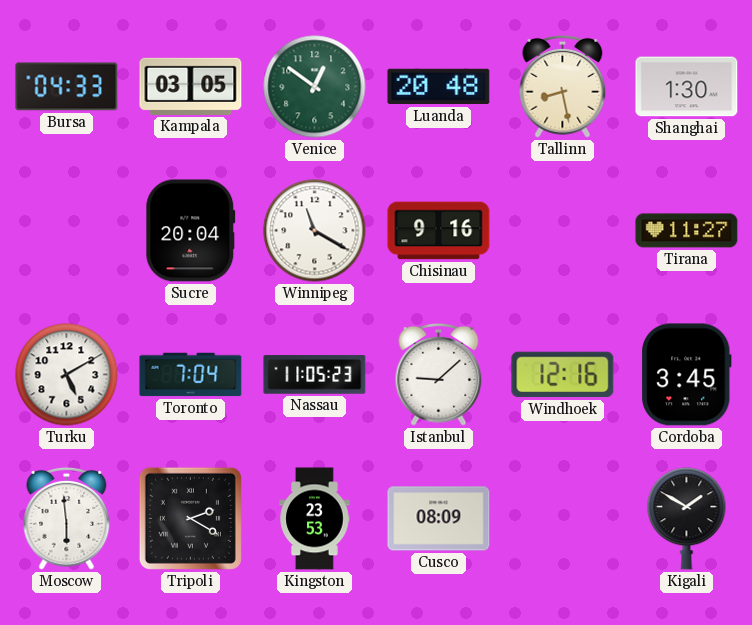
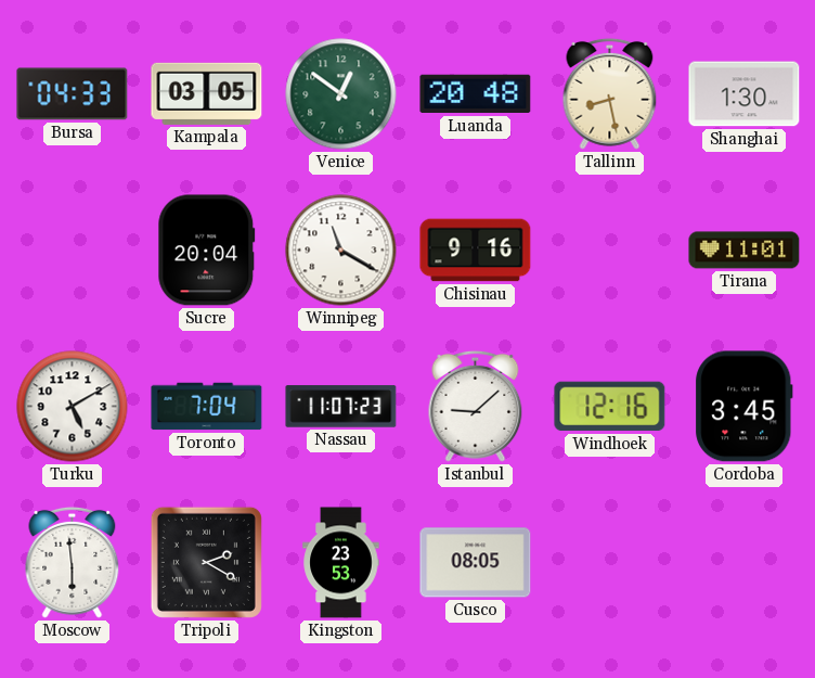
Tirana: 11:27 -> 11:01 (745, 251)
Nassau: 11:05 -> 11:07 (341, 407)
Cusco: 08:09 -> 08:05 (476, 563)
Kigali: 1:50 -> none (687, 519)
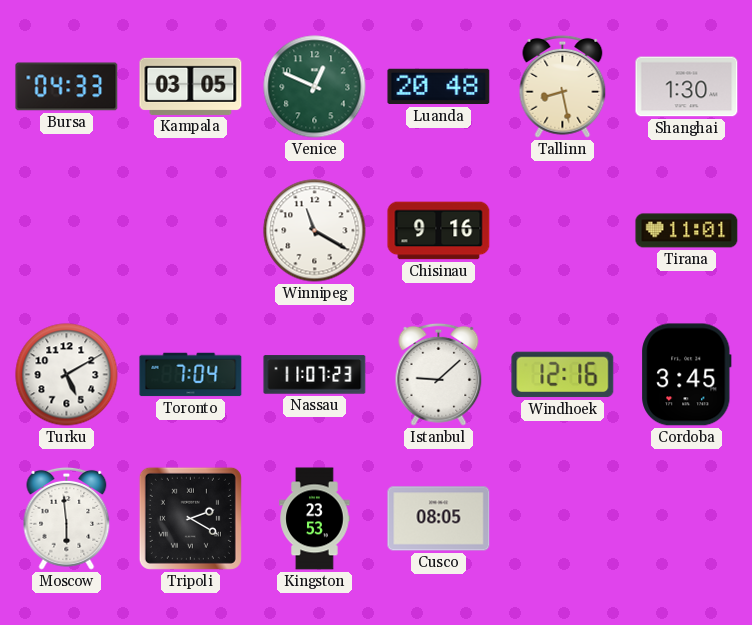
Venice: 12:51 -> 12:49 (315, 87)
Sucre: 20:04 -> none (207, 251)
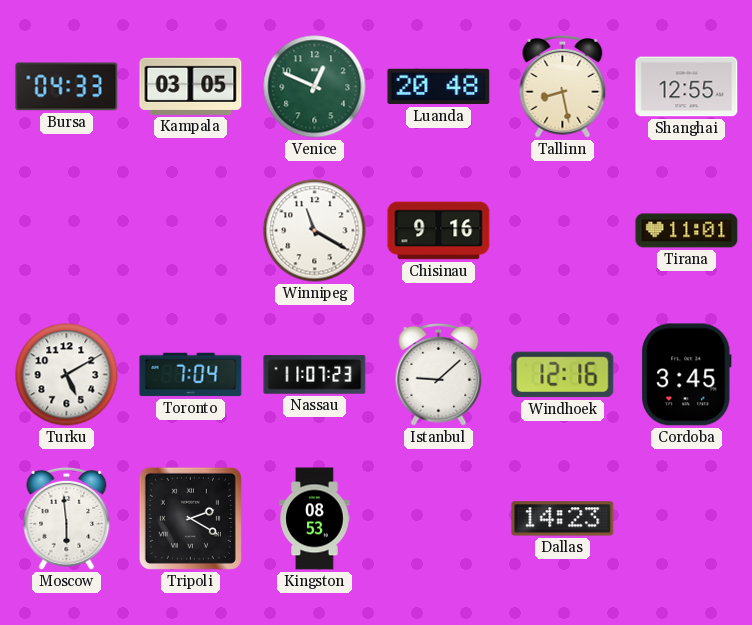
Shanghai: 1:30 -> 12:55 (687, 87)
Kingston: 23:53 -> 08:53 (315, 519)
Cusco: 08:05 -> none (439, 519)
Dallas: none -> 14:23 (563, 519)
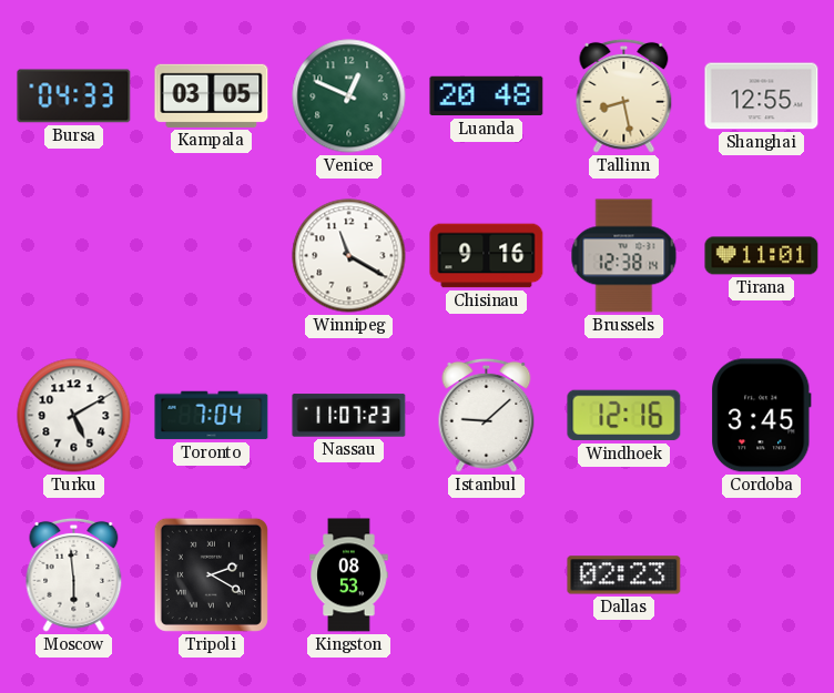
Brussels: none -> 12:38 (624, 256)
Dallas: 14:23 -> 02:23 (624, 575)
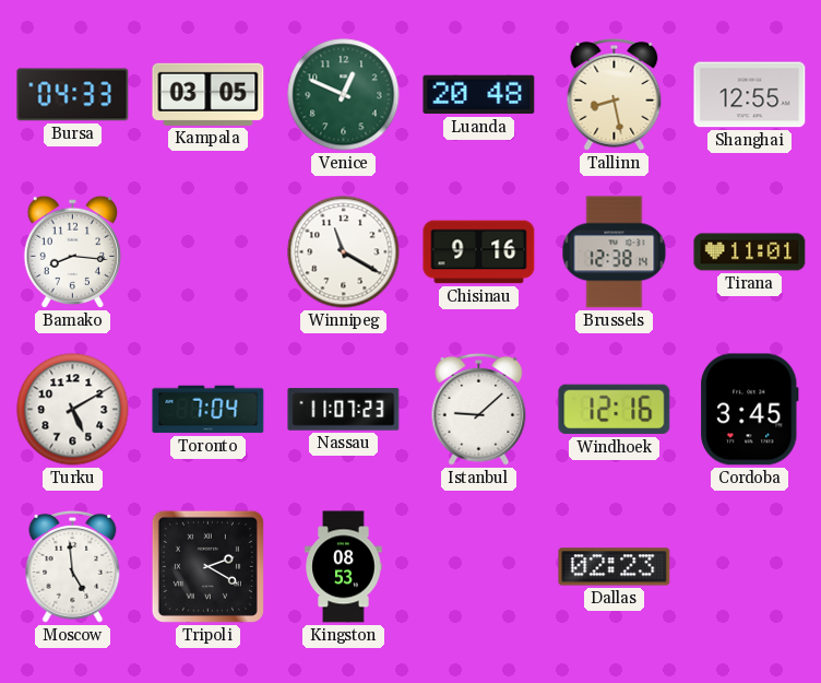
Bamako: none -> 8:16 (72, 251)
Moscow: 5:59 -> 4:59 (73, 566)
